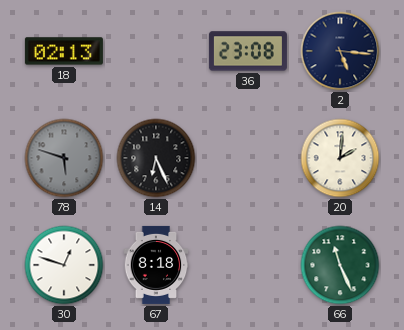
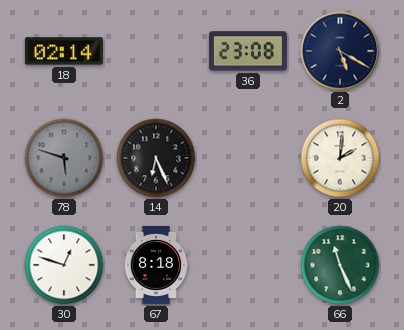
18: 02:13 -> 02:14 (64, 51)
2: 5:16 -> 5:20 (340, 51)
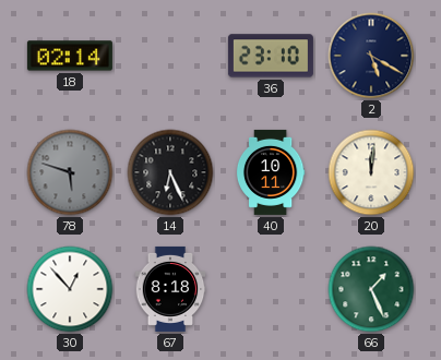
36: 23:08 -> 23:10 (271, 56)
40: none -> 10:11 (271, 172)
20: 2:01 -> 12:01 (371, 172)
30: 12:48 -> 12:53 (70, 289)
66: 11:26 -> 1:26 (371, 289)
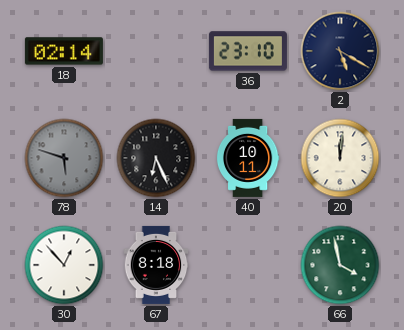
66: 1:26 -> 3:58 (340, 265)
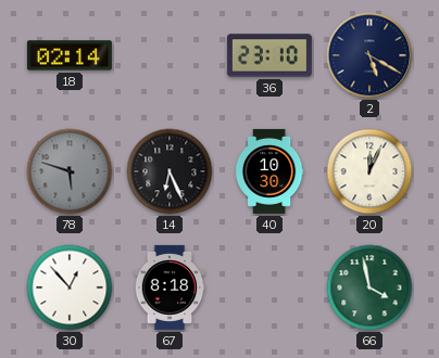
40: 10:11 -> 10:30 (269, 171)
20: 12:01 -> 12:04 (369, 171)
